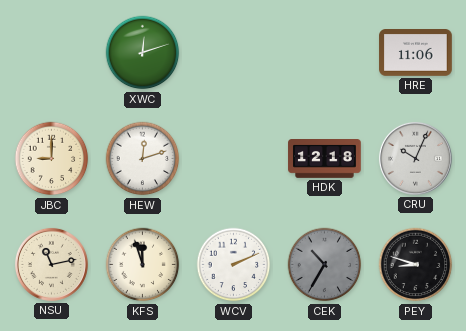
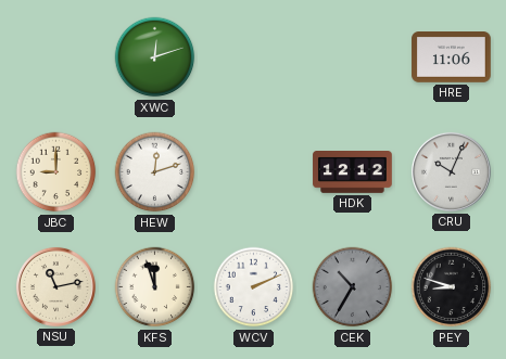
HDK: 12:18 -> 12:12 (353, 172)
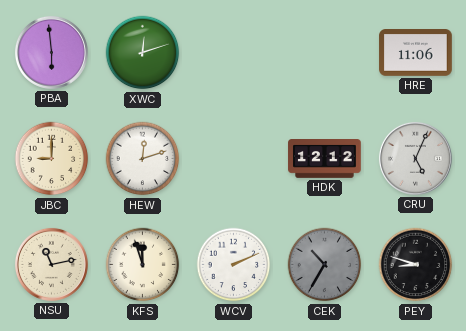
PBA: none -> 5:59 (51, 52)
CRU: 10:04 -> 5:04 (415, 158)
